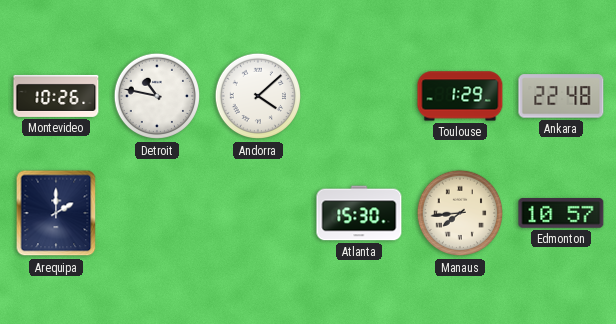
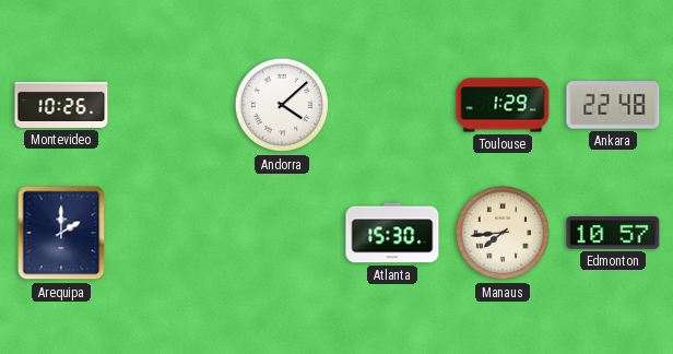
Detroit: 10:47 -> none (157, 96)
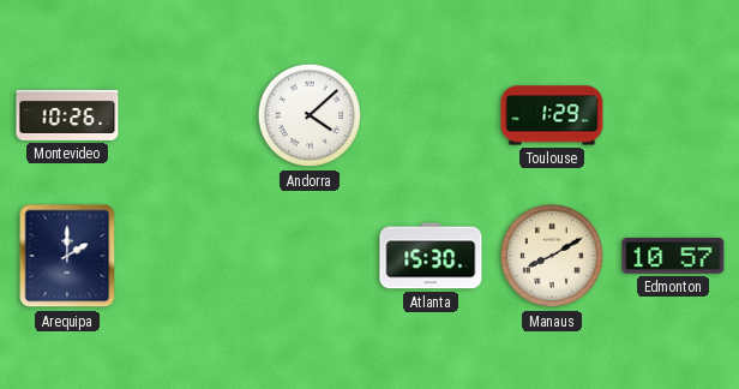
Ankara: 22:48 -> none (613, 105)
Manaus: 7:44 -> 8:10 (552, 256)
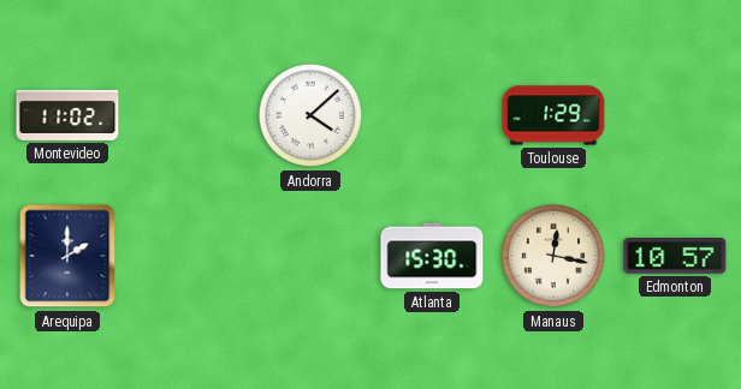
Montevideo: 10:26 -> 11:02 (67, 115)
Manaus: 8:10 -> 12:17 (553, 256)
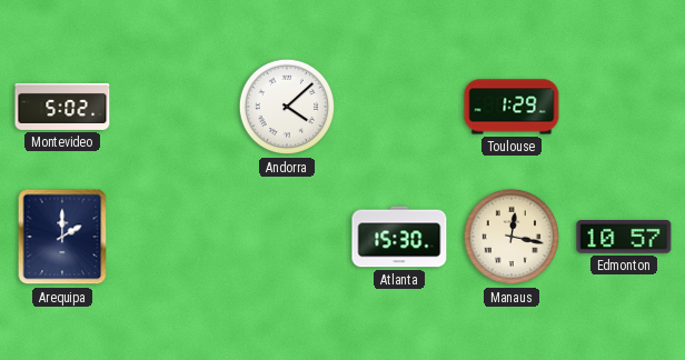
Montevideo: 11:02 -> 5:02 (62, 107)
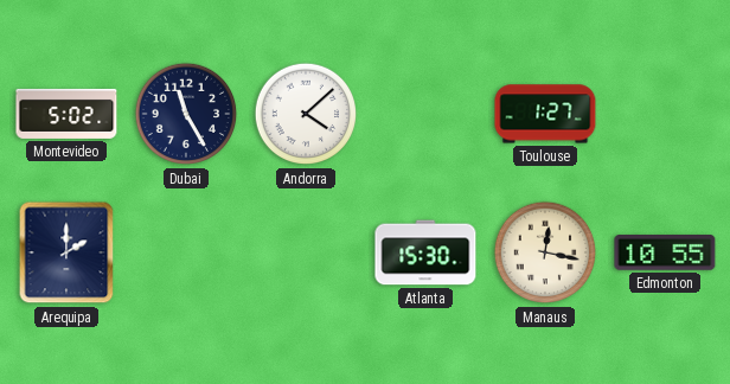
Dubai: none -> 11:25 (186, 114)
Toulouse: 1:29 -> 1:27 (545, 114)
Edmonton: 10:57 -> 10:55 (665, 252)
